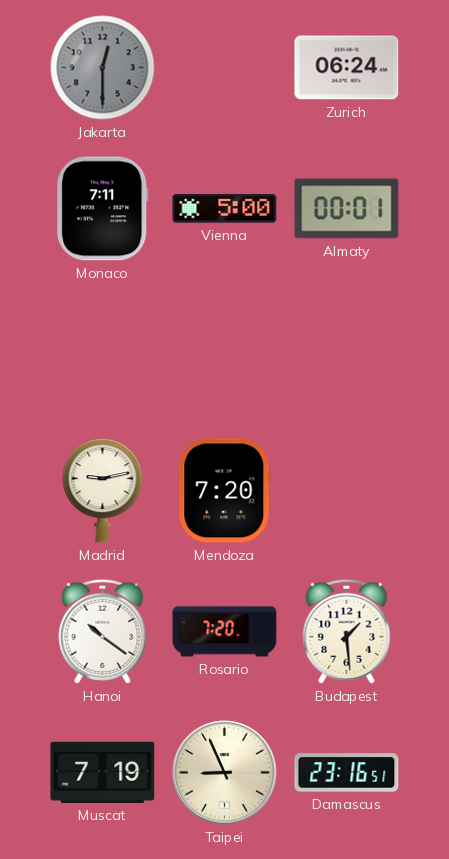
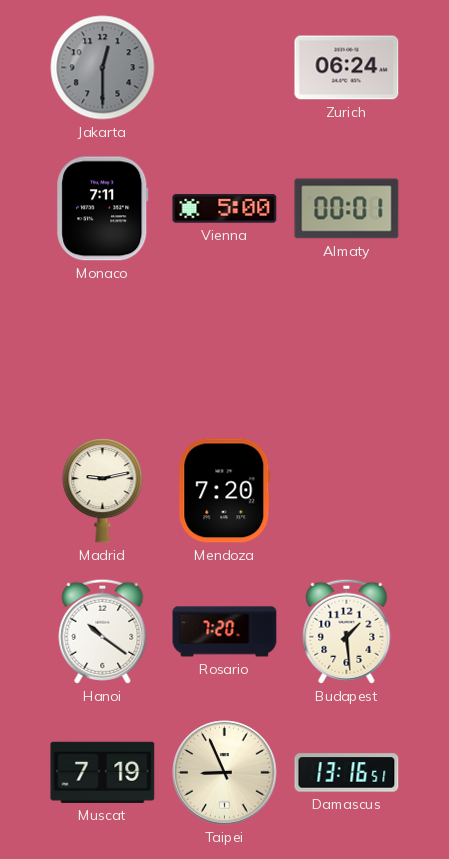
Damascus: 23:16 -> 13:16 (347, 773)
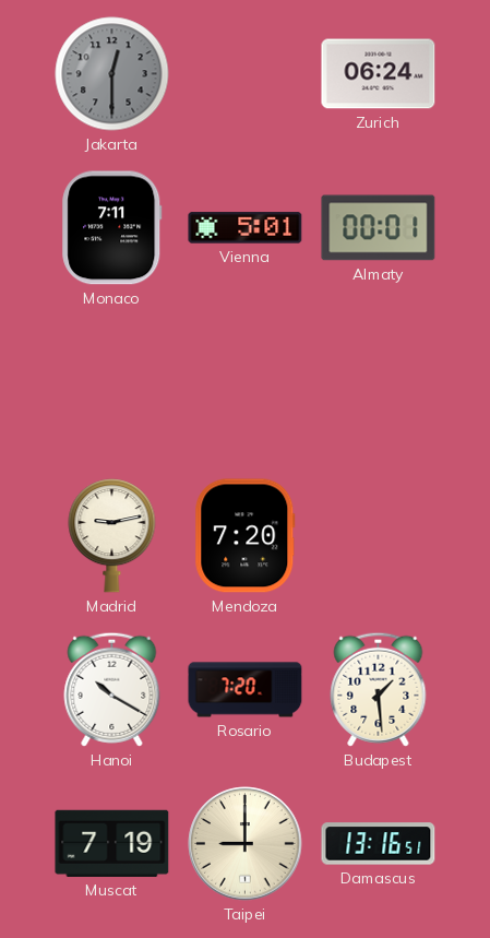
Vienna: 5:00 -> 5:01 (246, 228)
Hanoi: 10:21 -> 10:20 (112, 689)
Taipei: 8:56 -> 9:00 (246, 844)
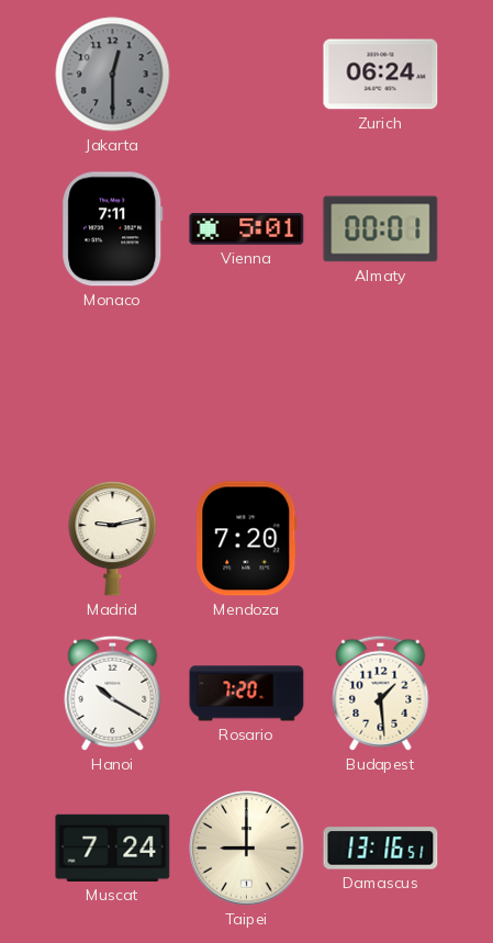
Muscat: 7:19 -> 7:24 (113, 847)
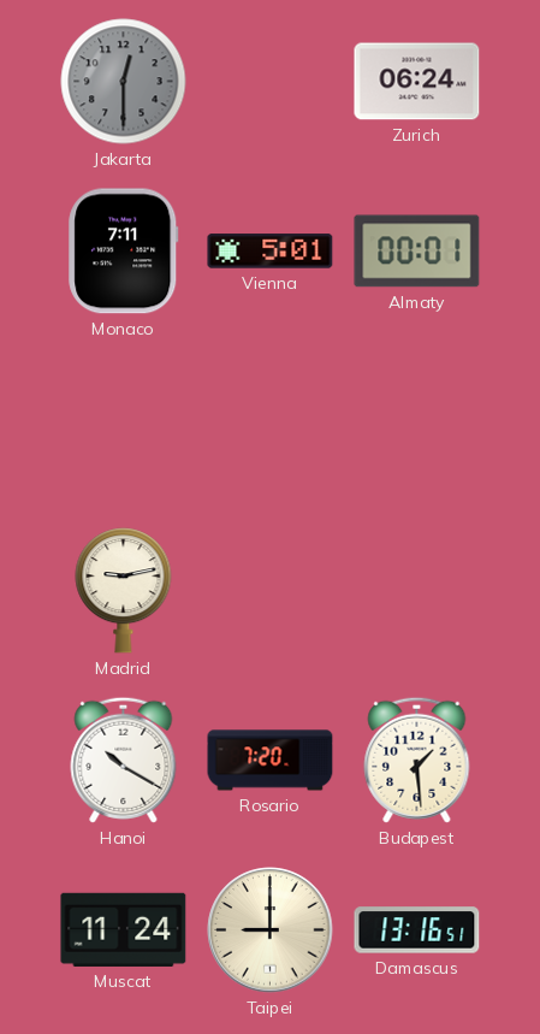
Mendoza: 7:20 -> none (247, 539)
Muscat: 7:24 -> 11:24 (124, 929)
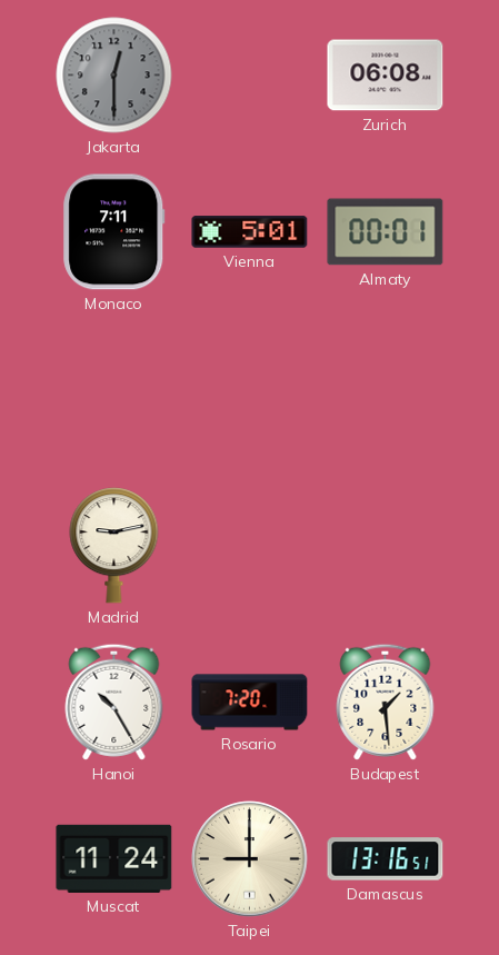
Zurich: 06:24 -> 06:08 (386, 76)
Hanoi: 10:20 -> 10:25 (114, 702)
